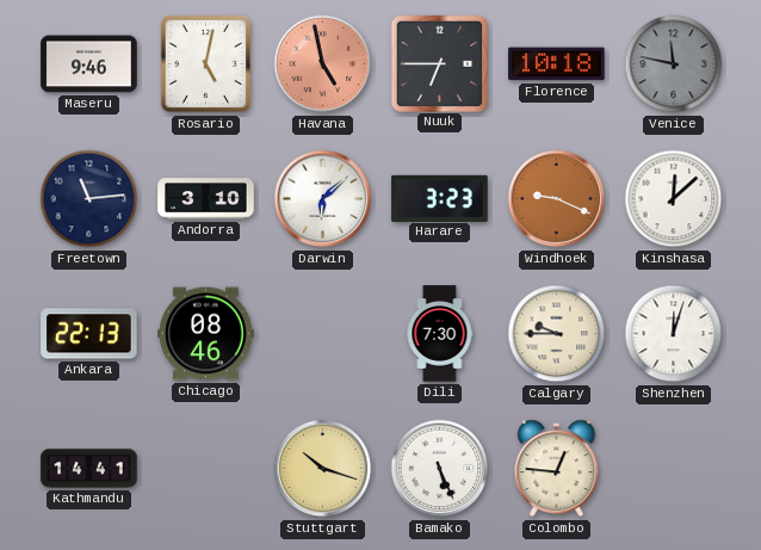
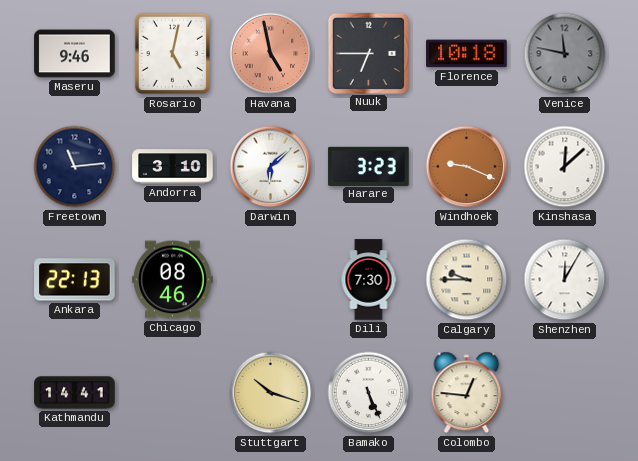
Shenzhen: 12:03 -> 12:05 (565, 280)
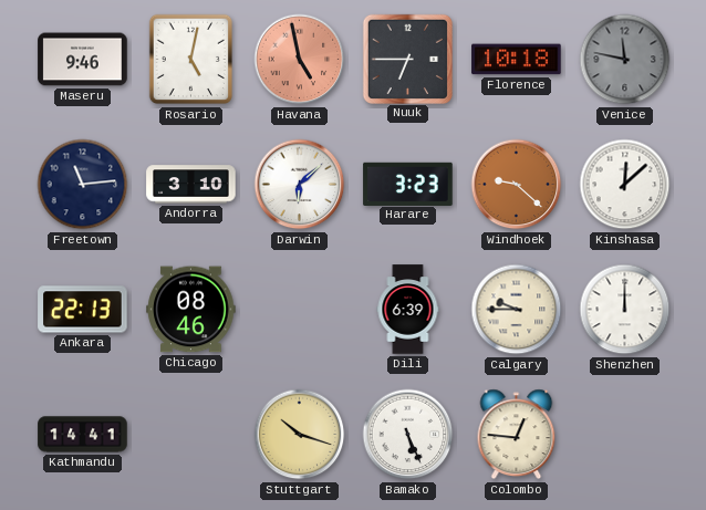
Windhoek: 9:19 -> 9:22 (517, 185)
Dili: 7:30 -> 6:39 (408, 310)
Shenzhen: 12:05 -> 12:00 (625, 310)
